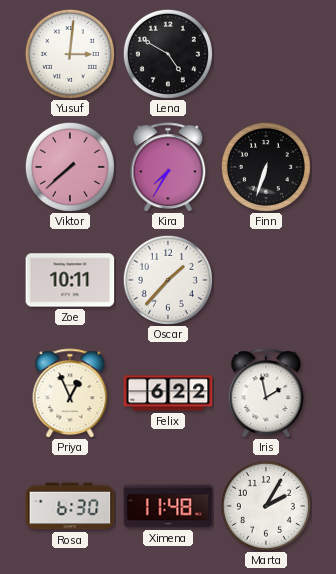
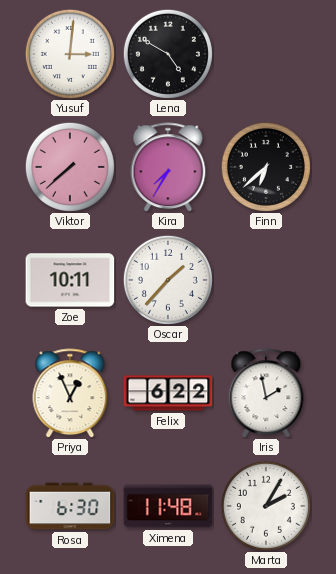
Finn: 6:33 -> 6:38 (266, 167)
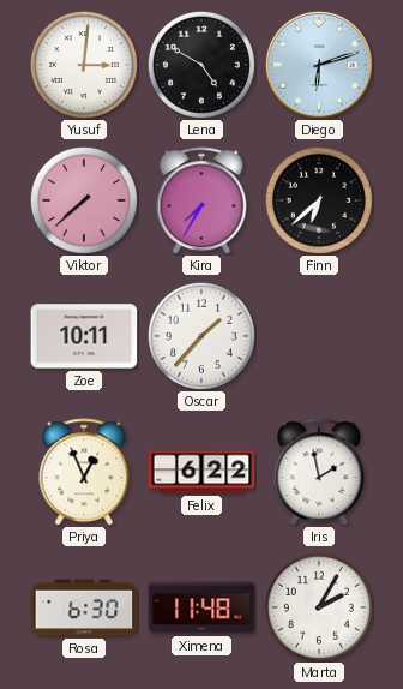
Diego: none -> 6:12 (319, 65)
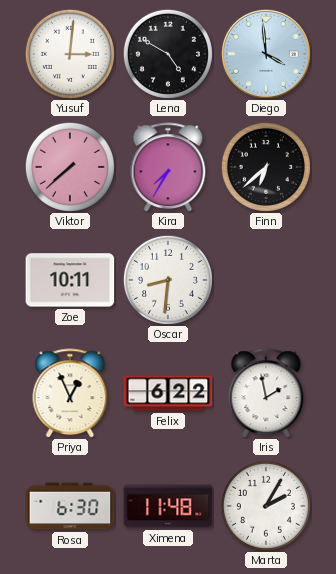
Diego: 6:12 -> 3:59 (266, 54)
Oscar: 1:37 -> 8:31 (168, 280)
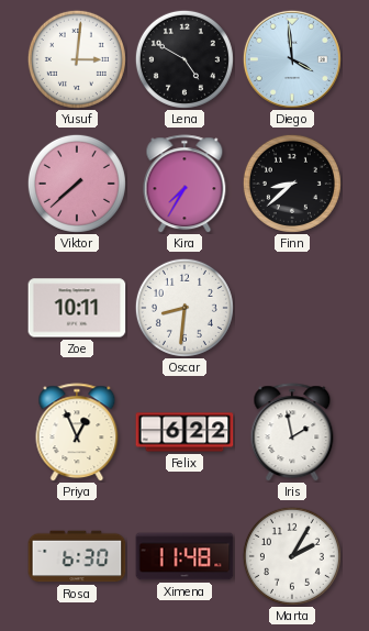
Finn: 6:38 -> 8:38 (292, 184)
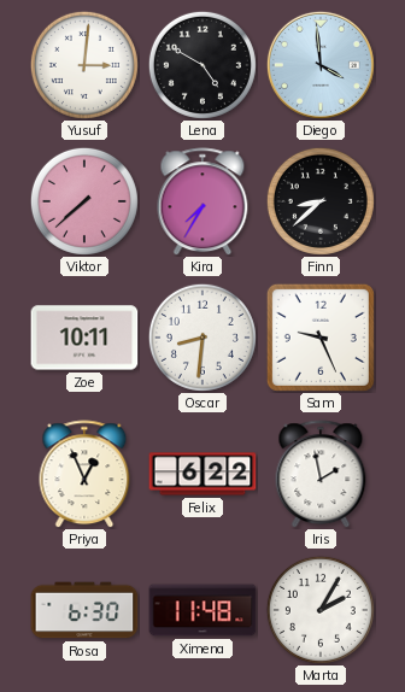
Sam: none -> 9:26 (321, 338)
